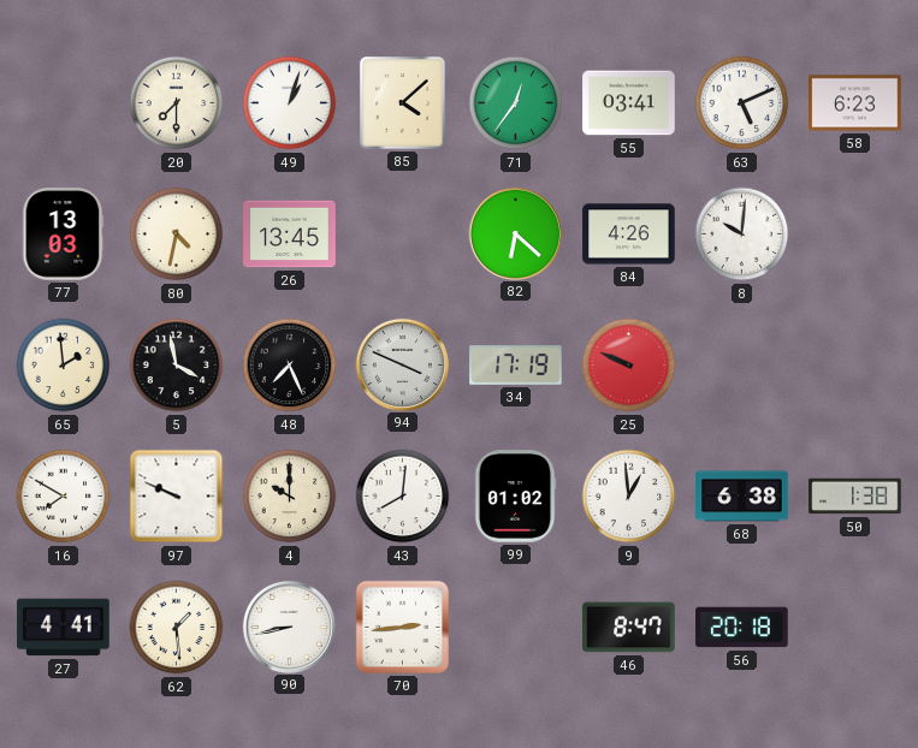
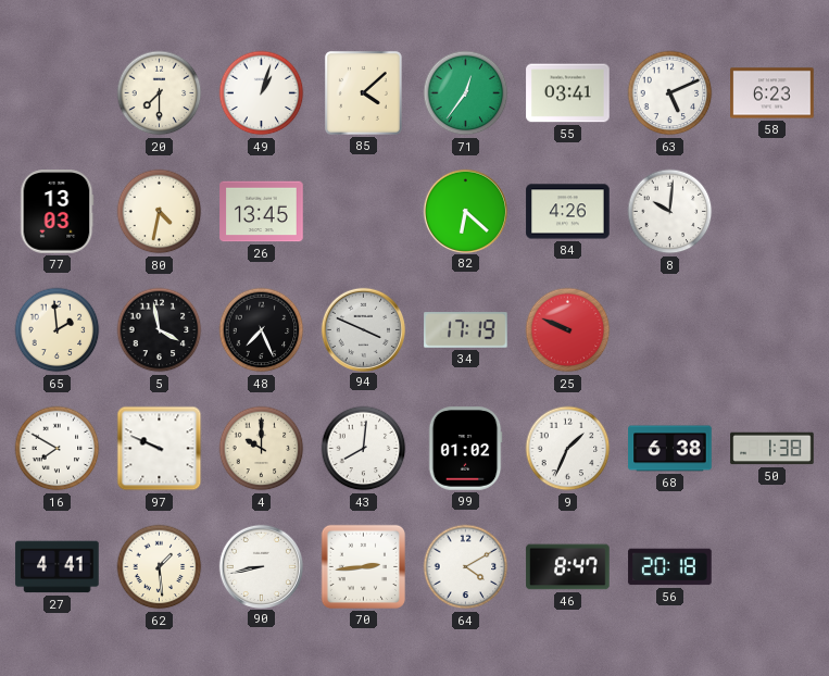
9: 12:59 -> 1:34 (568, 449)
64: none -> 4:10 (466, 567)
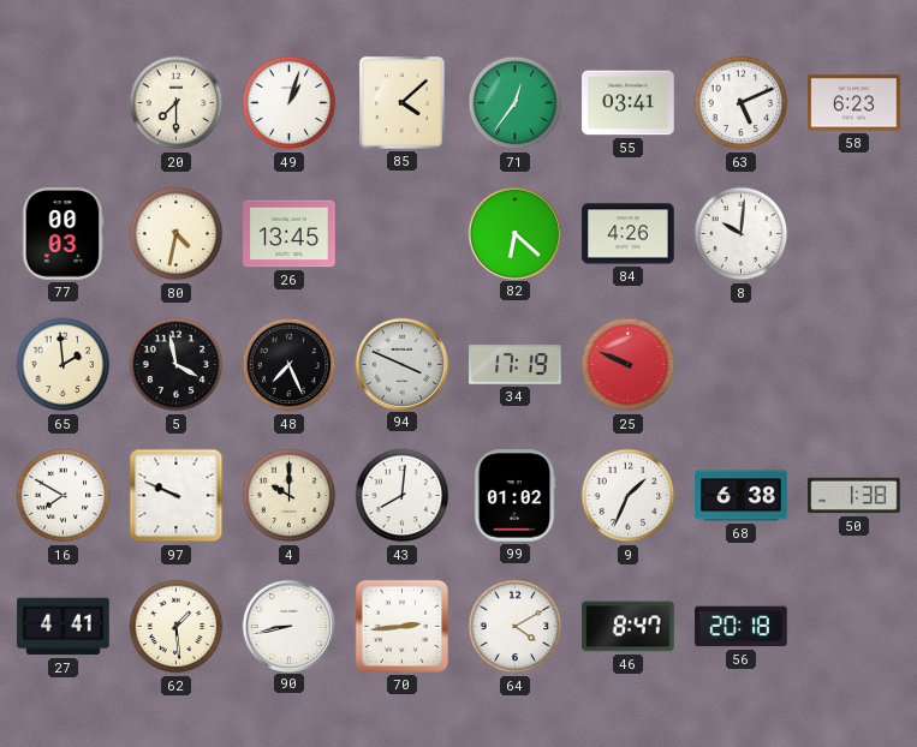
77: 13:03 -> 00:03 (62, 234)
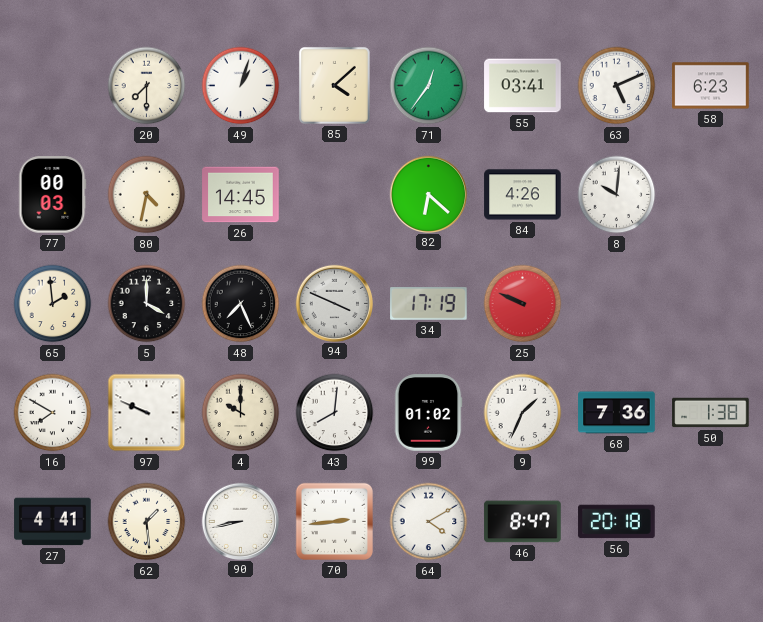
26: 13:45 -> 14:45 (241, 195)
5: 3:58 -> 4:00 (147, 304)
68: 6:38 -> 7:36 (617, 413)
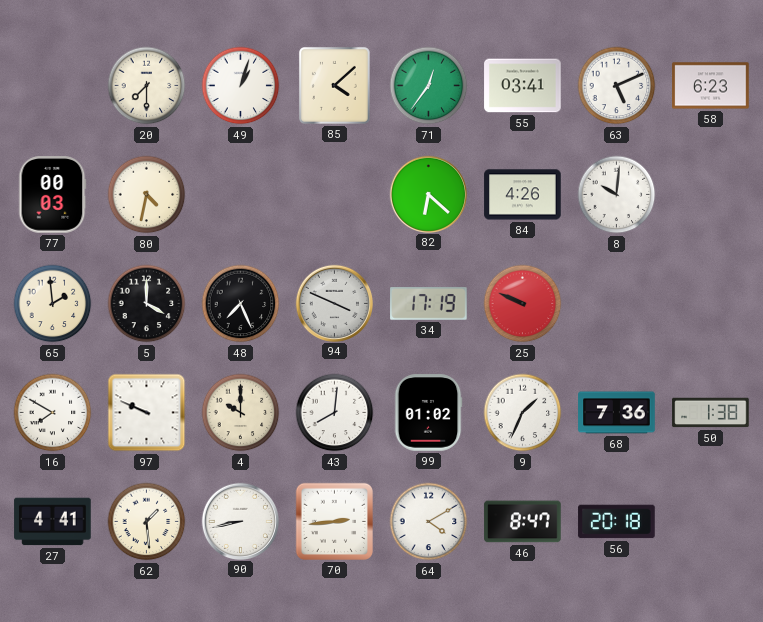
26: 14:45 -> none (241, 195)
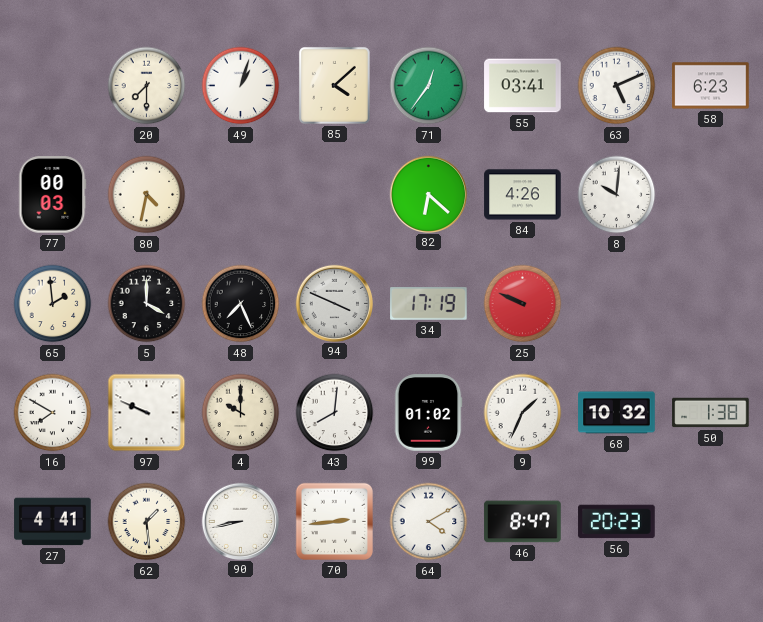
68: 7:36 -> 10:32 (617, 413)
56: 20:18 -> 20:23 (617, 522)
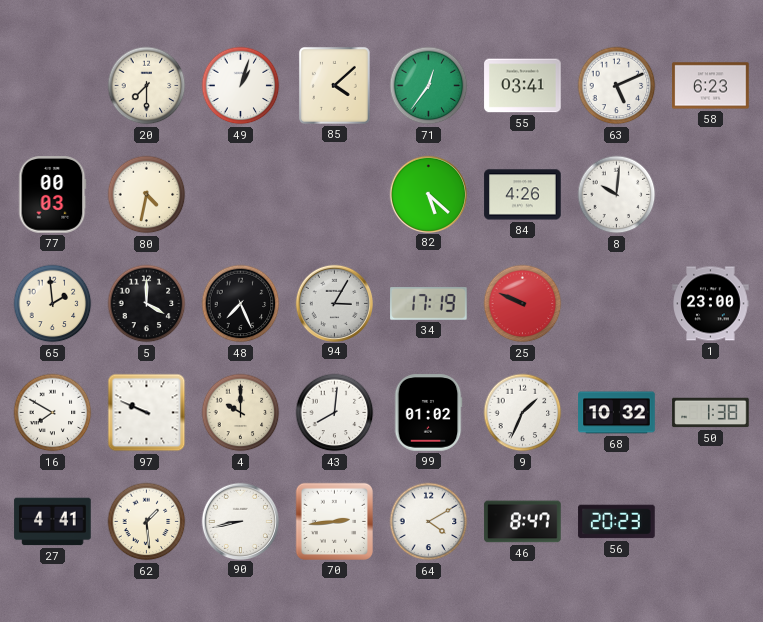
82: 6:22 -> 5:22 (428, 194)
94: 3:49 -> 3:05 (334, 303)
1: none -> 23:00 (711, 304)
